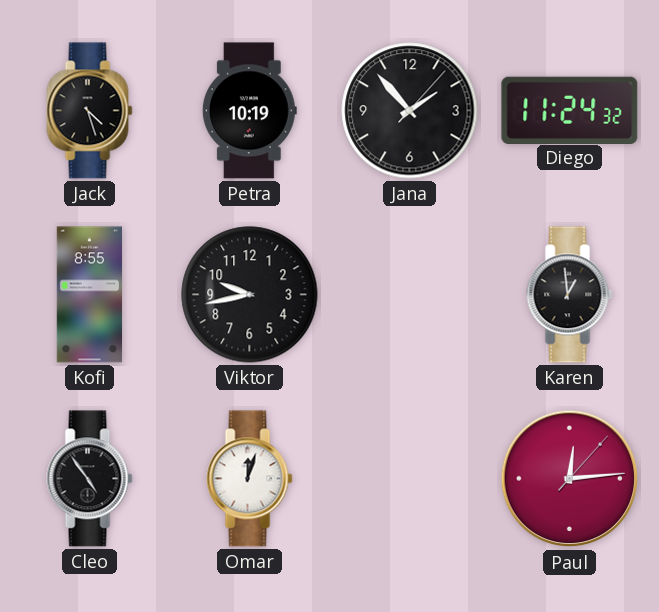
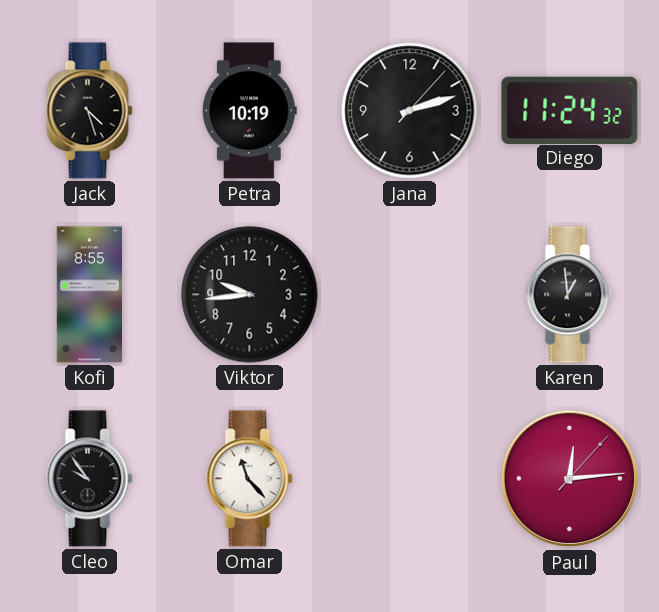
Jana: 1:53 -> 2:12 (410, 111)
Viktor: 9:43 -> 9:44 (250, 295)
Cleo: 4:54 -> 9:54 (90, 479)
Omar: 12:03 -> 11:23 (250, 479)
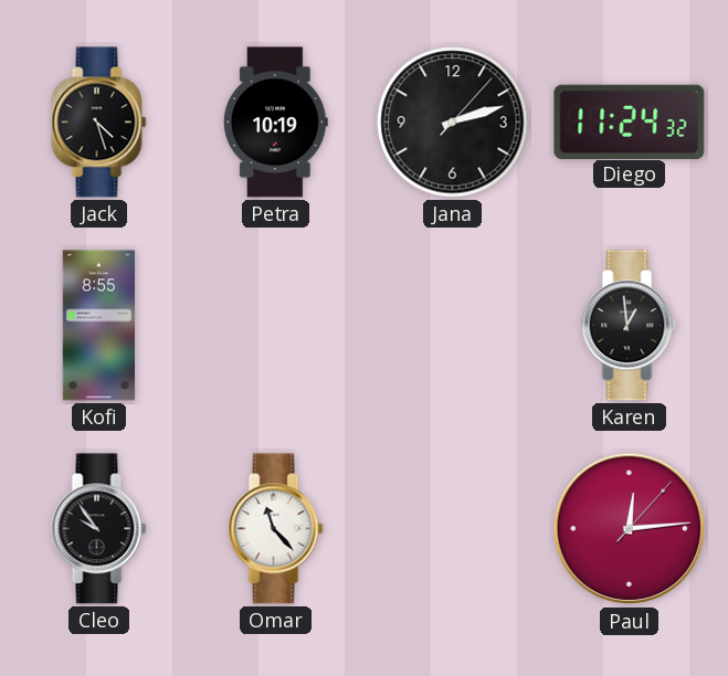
Viktor: 9:44 -> none (250, 295)
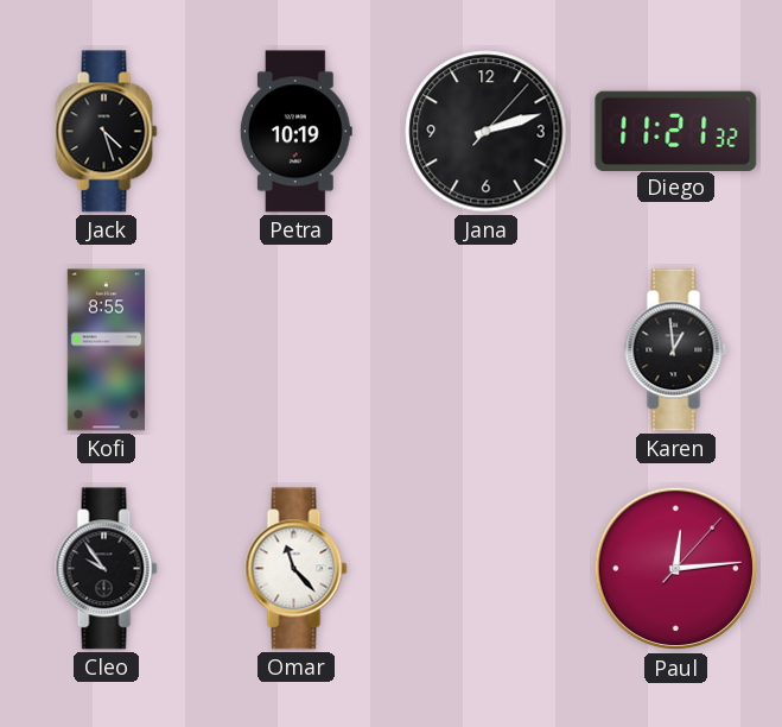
Diego: 11:24 -> 11:21 (676, 131)
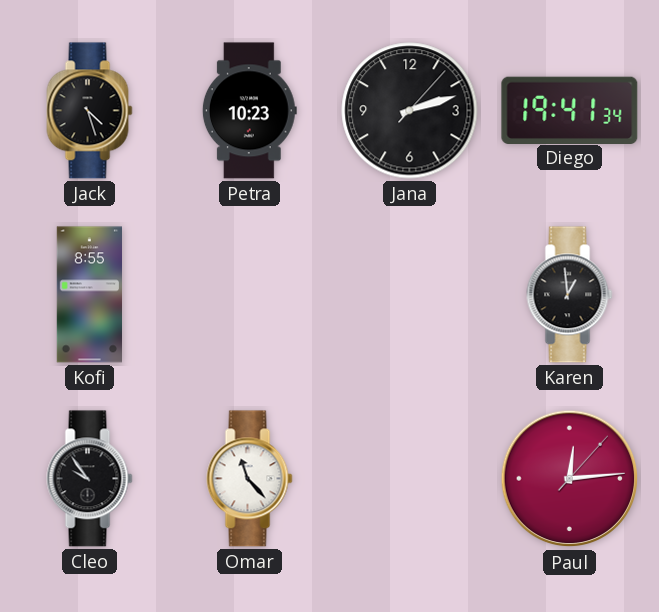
Petra: 10:19 -> 10:23 (249, 111)
Diego: 11:21 -> 19:41 (570, 110)
